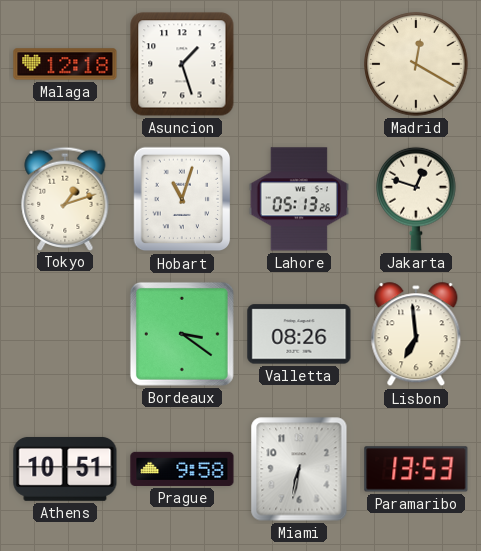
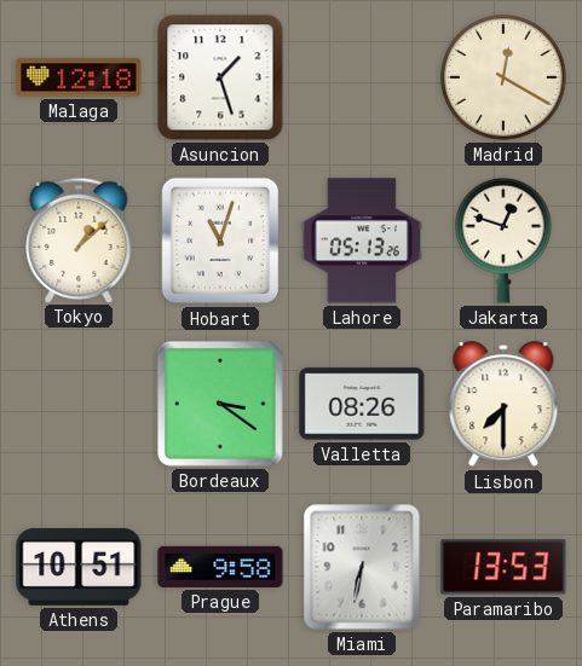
Tokyo: 1:12 -> 1:08 (79, 239)
Lisbon: 6:59 -> 7:30 (503, 405)
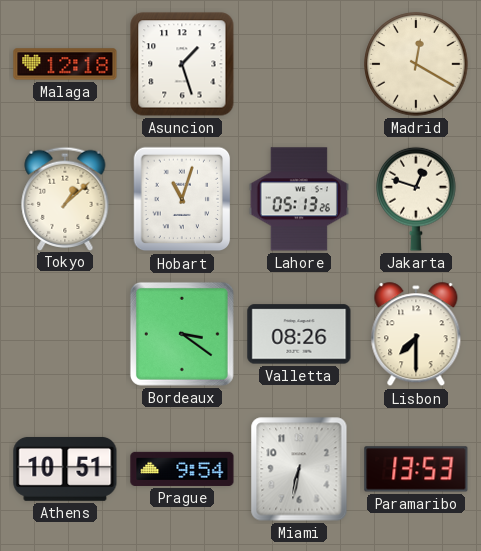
Prague: 9:58 -> 9:54 (182, 469)
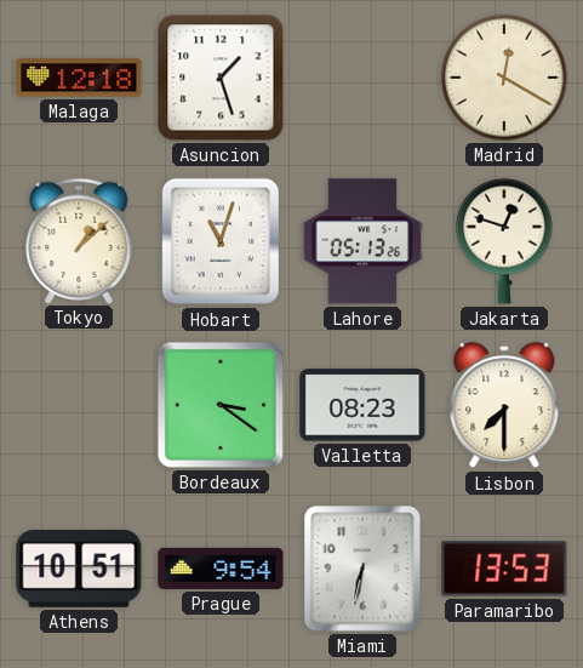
Valletta: 08:26 -> 08:23 (362, 405)
